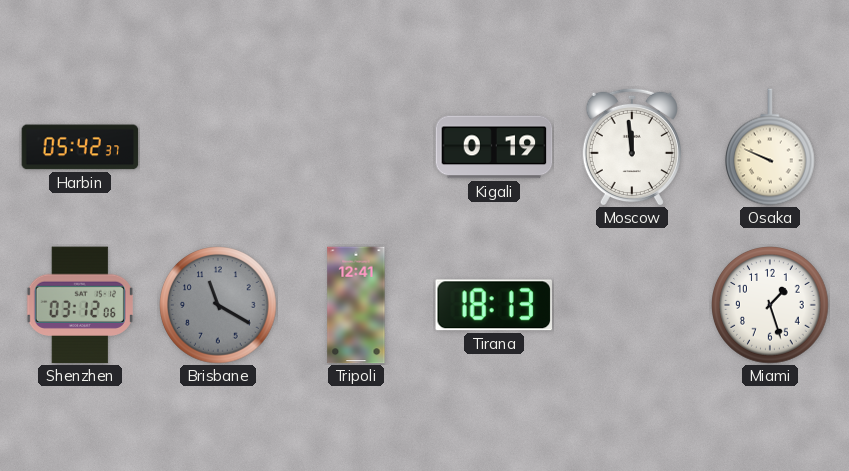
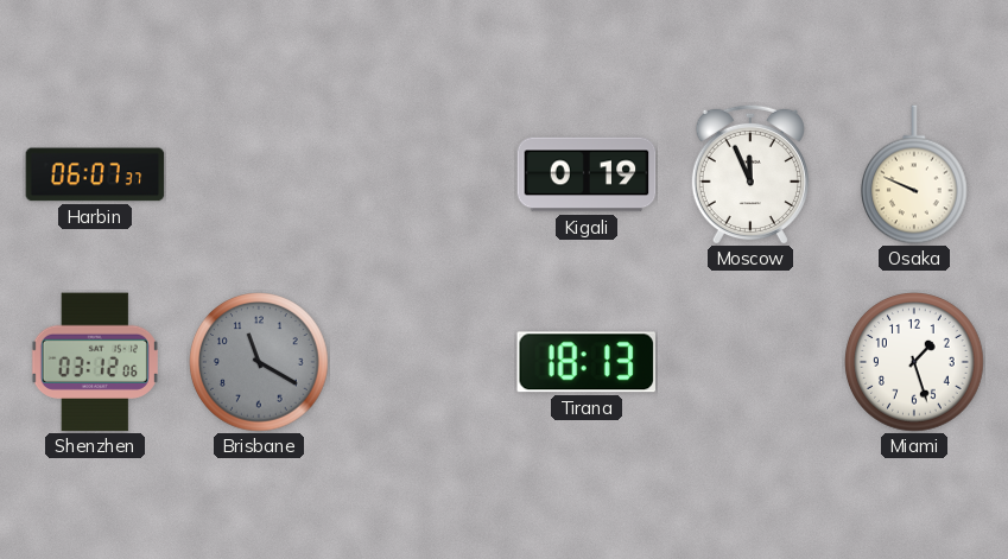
Harbin: 05:42 -> 06:07 (95, 174)
Moscow: 11:59 -> 11:56 (750, 174)
Tripoli: 12:41 -> none (356, 305)
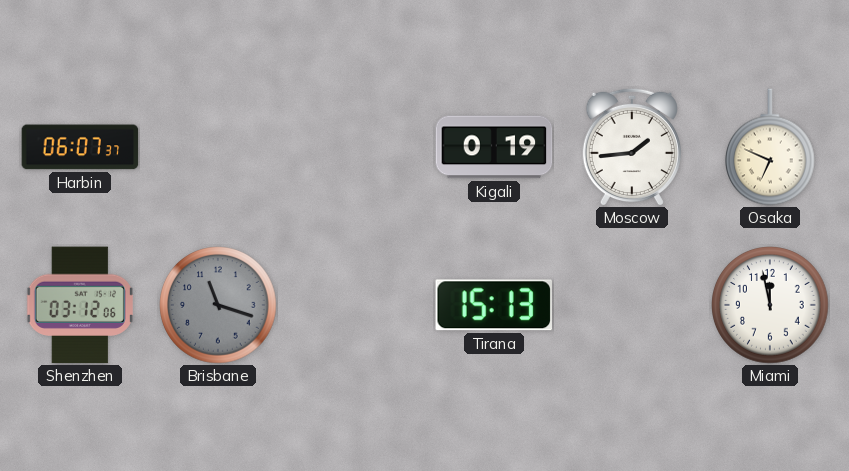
Moscow: 11:56 -> 1:44 (632, 147)
Osaka: 9:49 -> 6:49 (771, 147)
Brisbane: 11:20 -> 11:18 (218, 305)
Tirana: 18:13 -> 15:13 (494, 305)
Miami: 1:27 -> 11:58 (770, 305)
